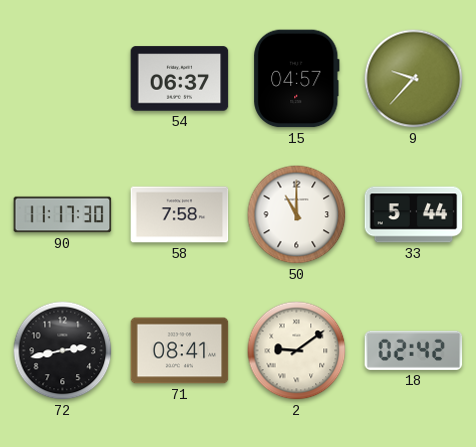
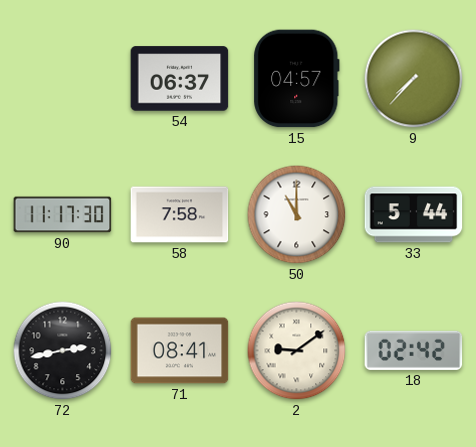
9: 9:37 -> 7:37 (414, 79)
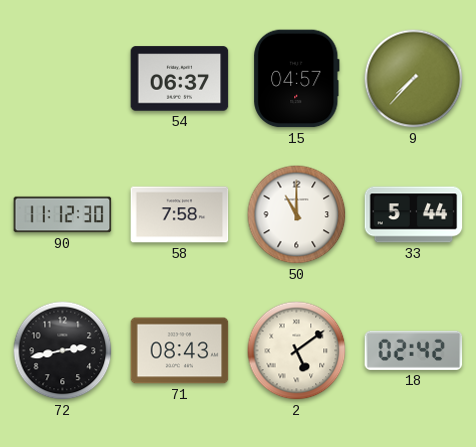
90: 11:17 -> 11:12 (63, 215)
71: 08:41 -> 08:43 (180, 351)
2: 9:09 -> 5:09 (297, 351)
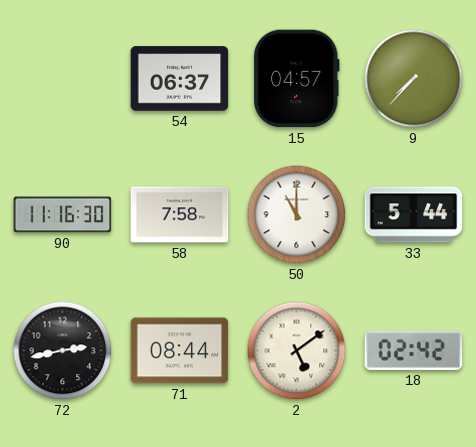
90: 11:12 -> 11:16 (63, 215)
71: 08:43 -> 08:44 (180, 351)
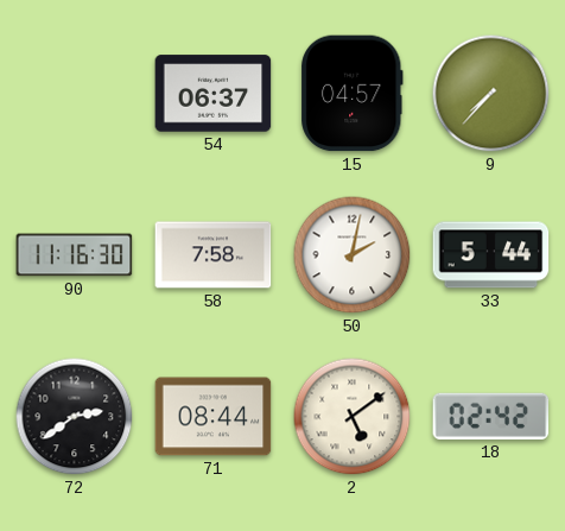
50: 11:00 -> 2:02 (353, 255)
72: 2:43 -> 2:39 (75, 417)
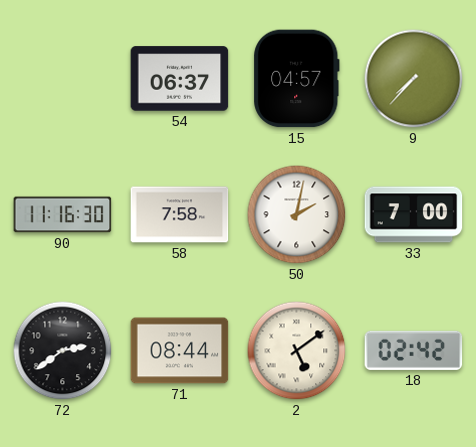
33: 5:44 -> 7:00 (414, 215)
